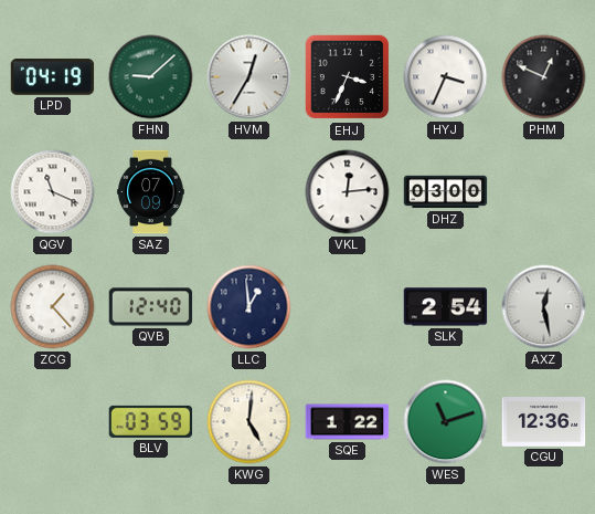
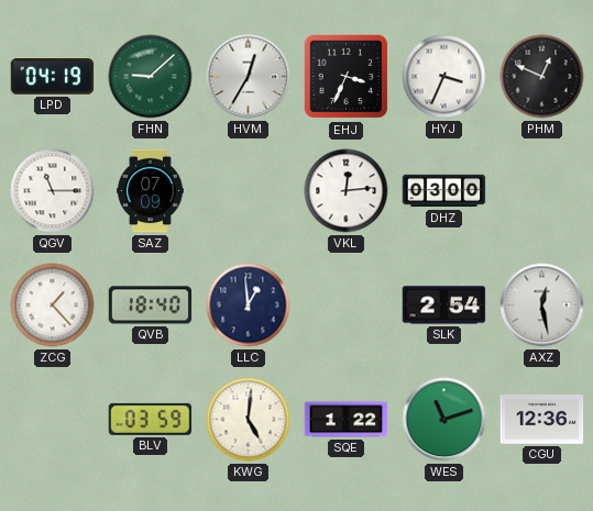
QGV: 11:19 -> 11:15 (53, 191)
QVB: 12:40 -> 18:40 (151, 306)
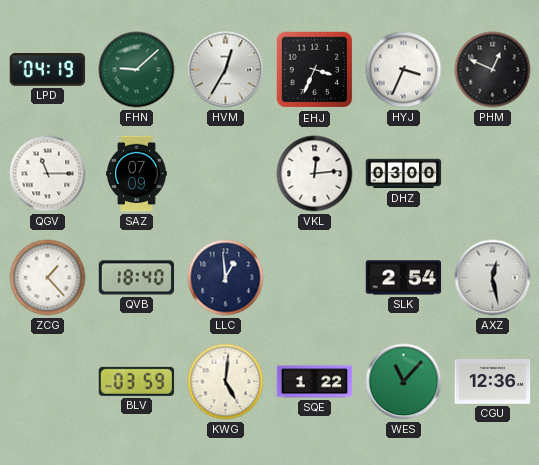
WES: 11:12 -> 11:07 (404, 382)
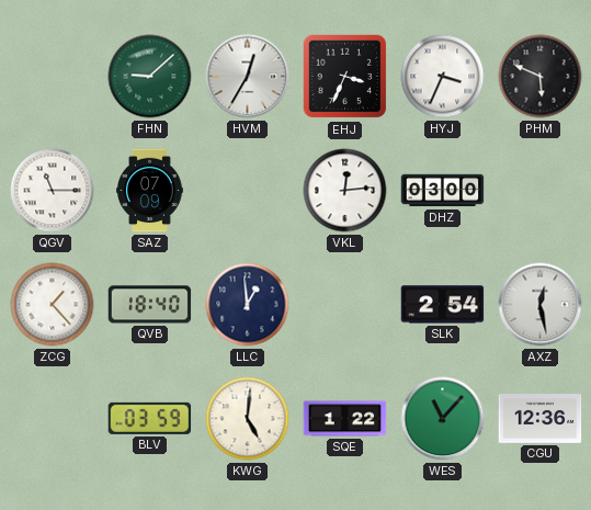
LPD: 04:19 -> none (48, 70)
PHM: 12:49 -> 5:49 (541, 77)
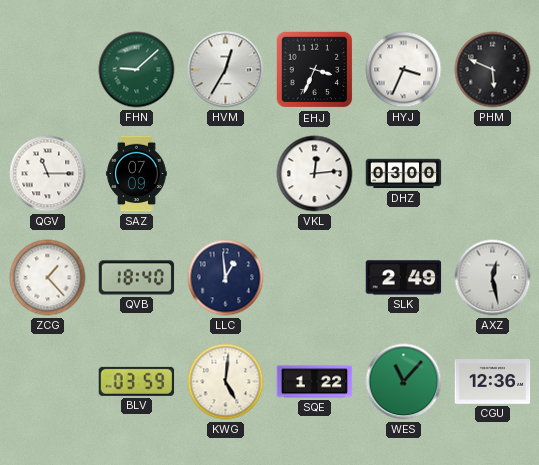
SLK: 2:54 -> 2:49 (404, 278)
